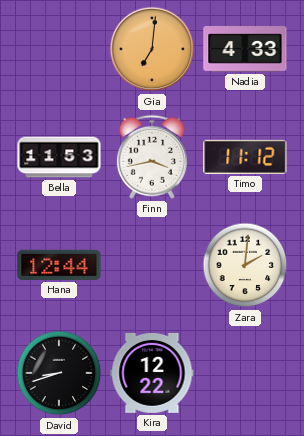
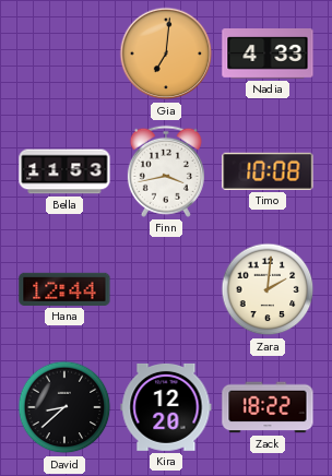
Timo: 11:12 -> 10:08 (268, 171)
David: 8:42 -> 8:38 (64, 407)
Kira: 12:22 -> 12:20 (166, 407)
Zack: none -> 18:22 (268, 407)
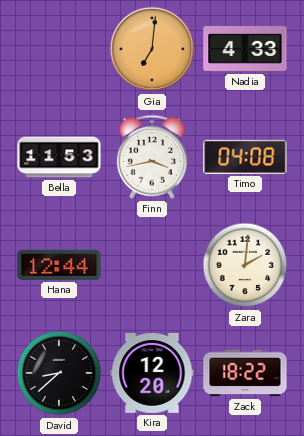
Timo: 10:08 -> 04:08 (245, 157)
